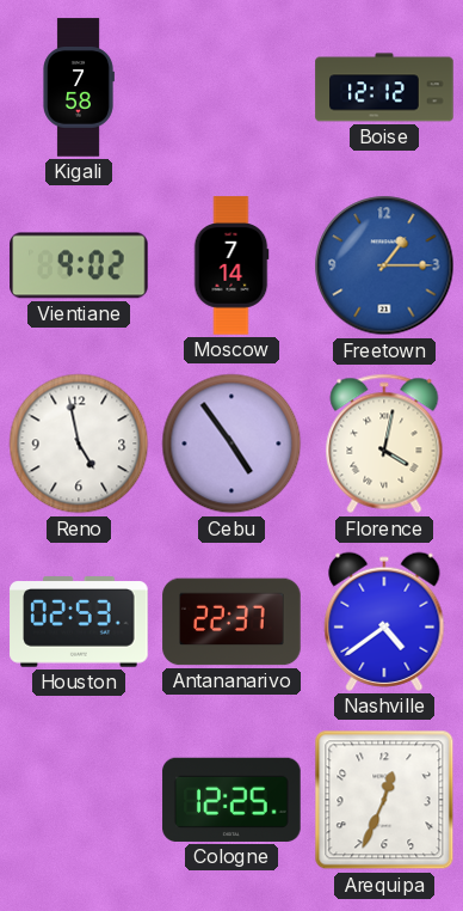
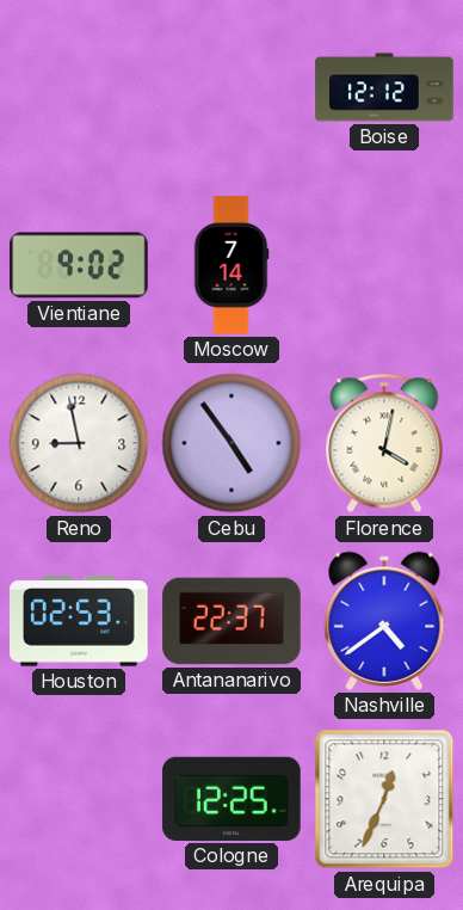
Kigali: 7:58 -> none (79, 87)
Freetown: 1:15 -> none (384, 265)
Reno: 4:58 -> 8:58 (79, 443)
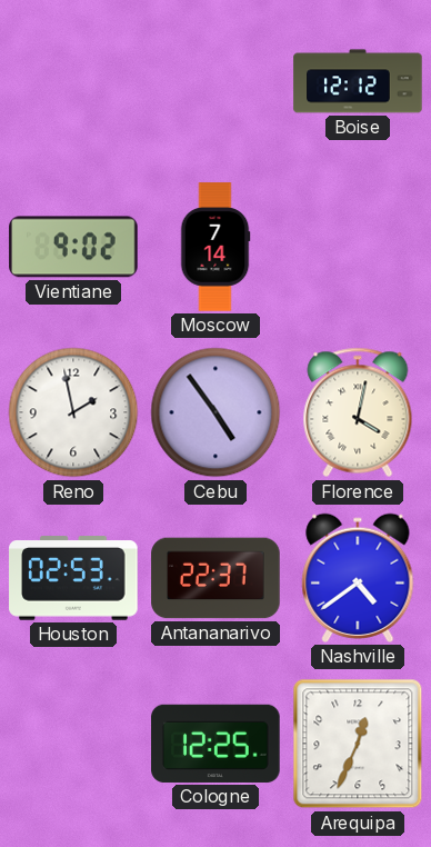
Reno: 8:58 -> 1:58 (73, 412)
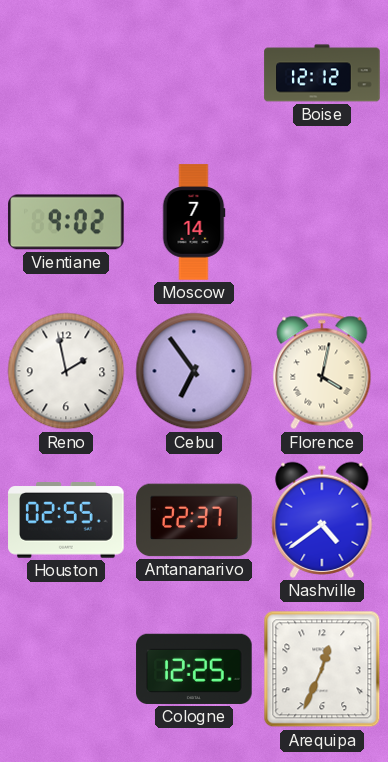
Cebu: 4:54 -> 6:54 (194, 371)
Houston: 02:53 -> 02:55 (66, 520)
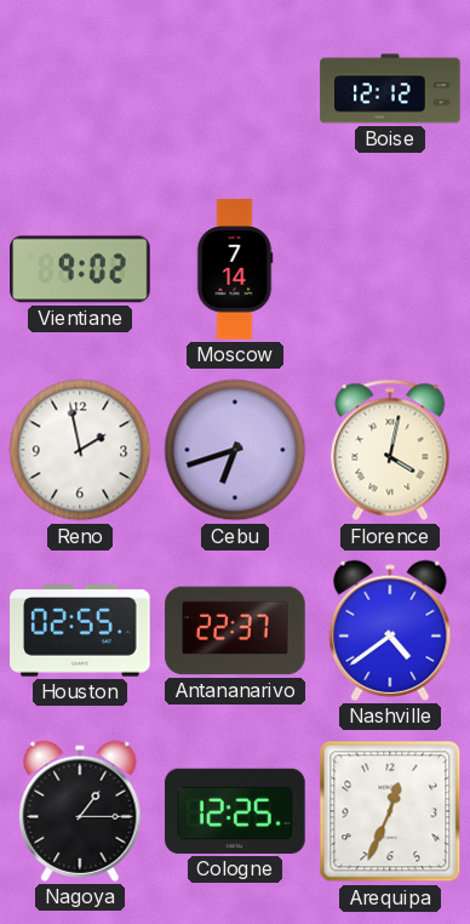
Cebu: 6:54 -> 6:42 (235, 450)
Nagoya: none -> 1:15 (80, 811)
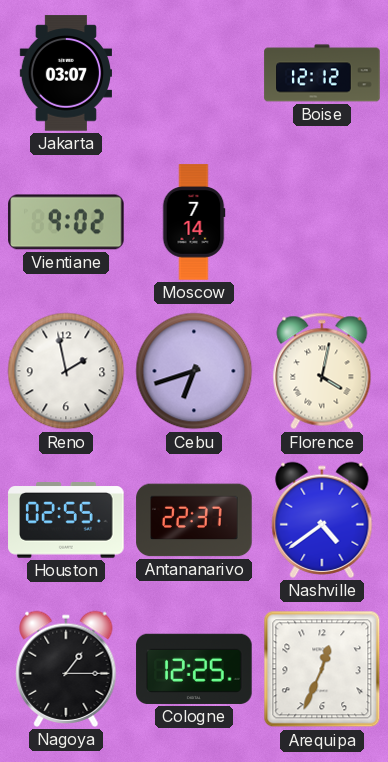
Jakarta: none -> 03:07 (65, 73)
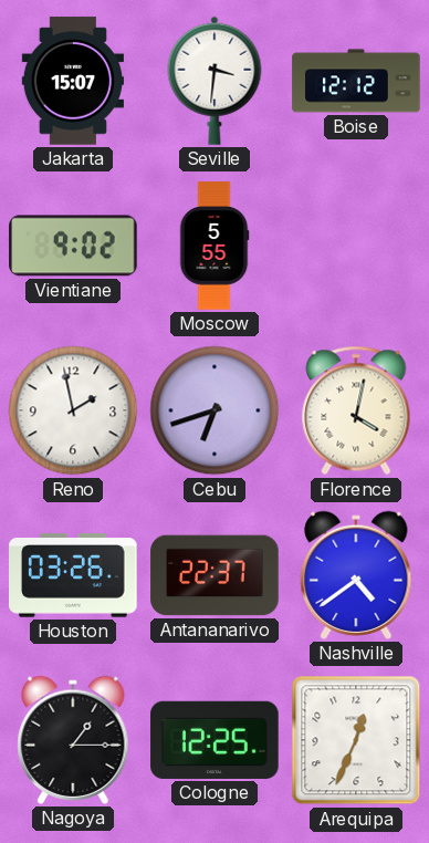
Jakarta: 03:07 -> 15:07 (72, 81)
Seville: none -> 3:31 (214, 81)
Moscow: 7:14 -> 5:55 (214, 246)
Houston: 02:55 -> 03:26 (73, 575)
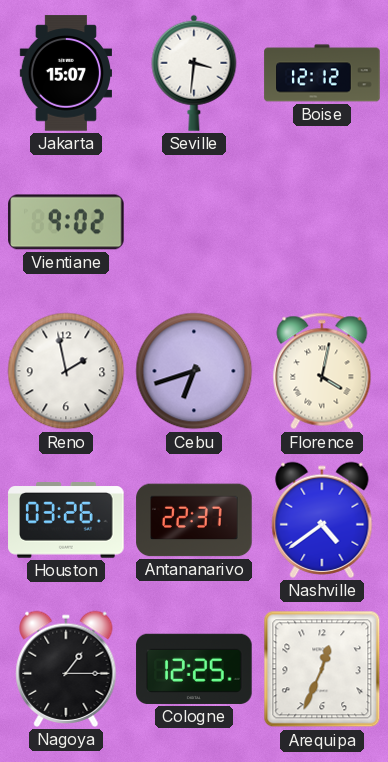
Moscow: 5:55 -> none (214, 246)
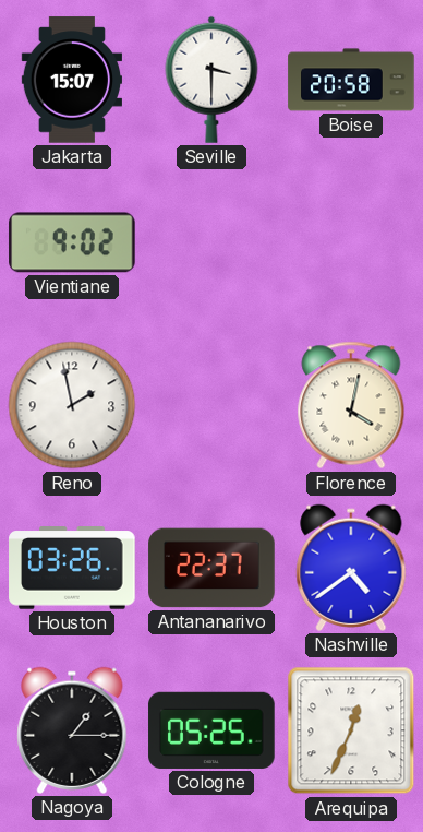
Seville: 3:31 -> 3:30 (211, 80)
Boise: 12:12 -> 20:58 (351, 80)
Cebu: 6:42 -> none (194, 371)
Cologne: 12:25 -> 05:25 (211, 730)
